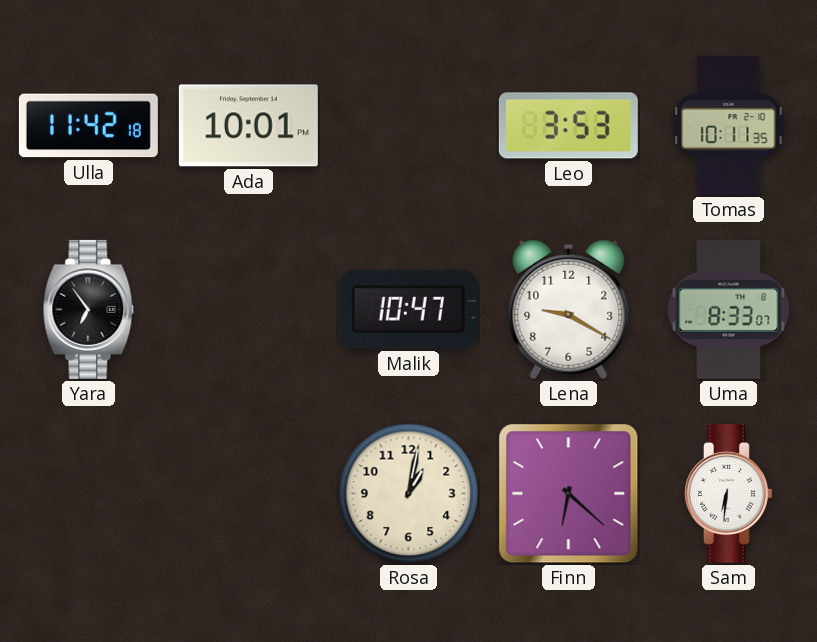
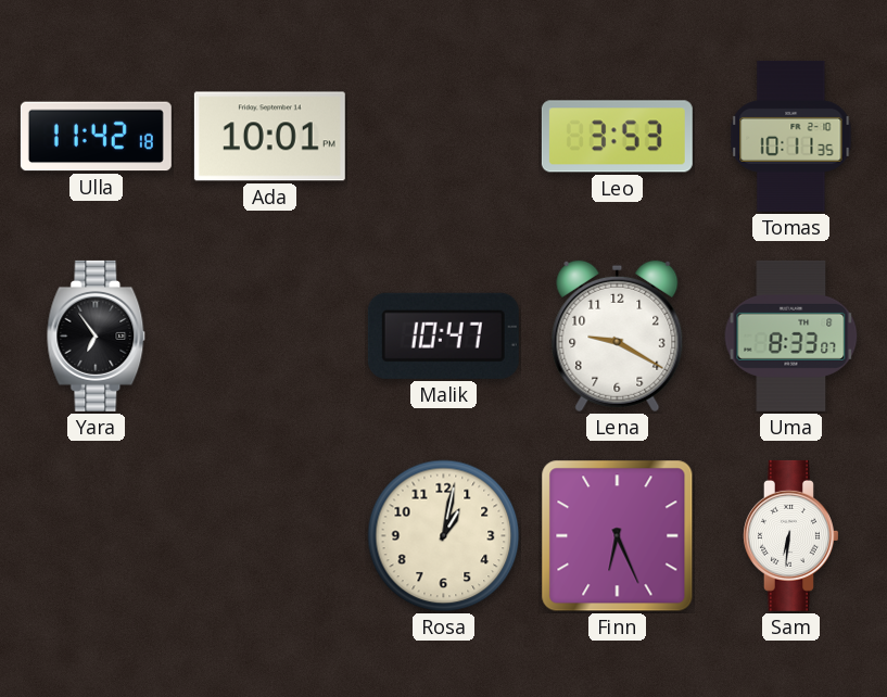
Finn: 6:22 -> 6:26 (618, 536)
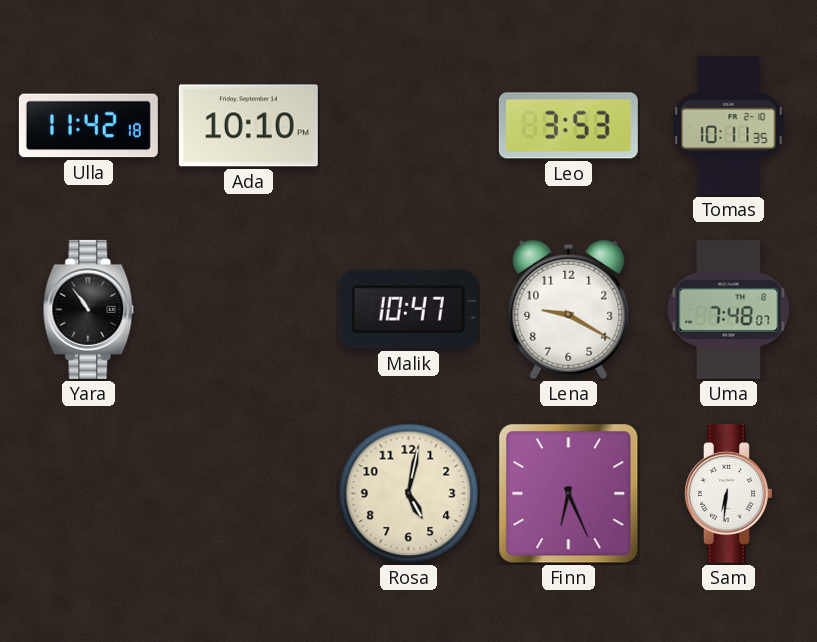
Ada: 10:01 -> 10:10 (248, 126)
Yara: 6:54 -> 10:54 (89, 309)
Uma: 8:33 -> 7:48 (729, 309)
Rosa: 1:02 -> 5:02 (409, 494)
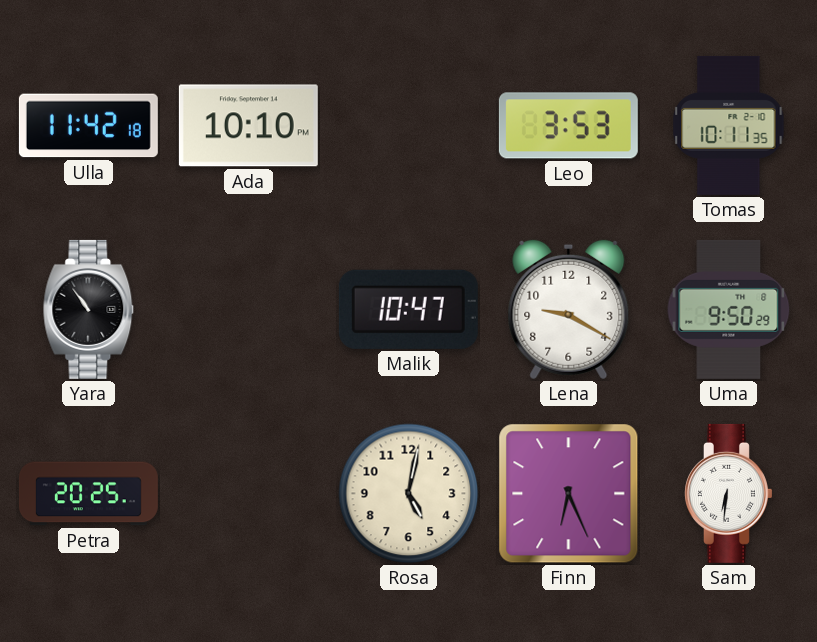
Uma: 7:48 -> 9:50 (729, 309)
Petra: none -> 20:25 (88, 494)
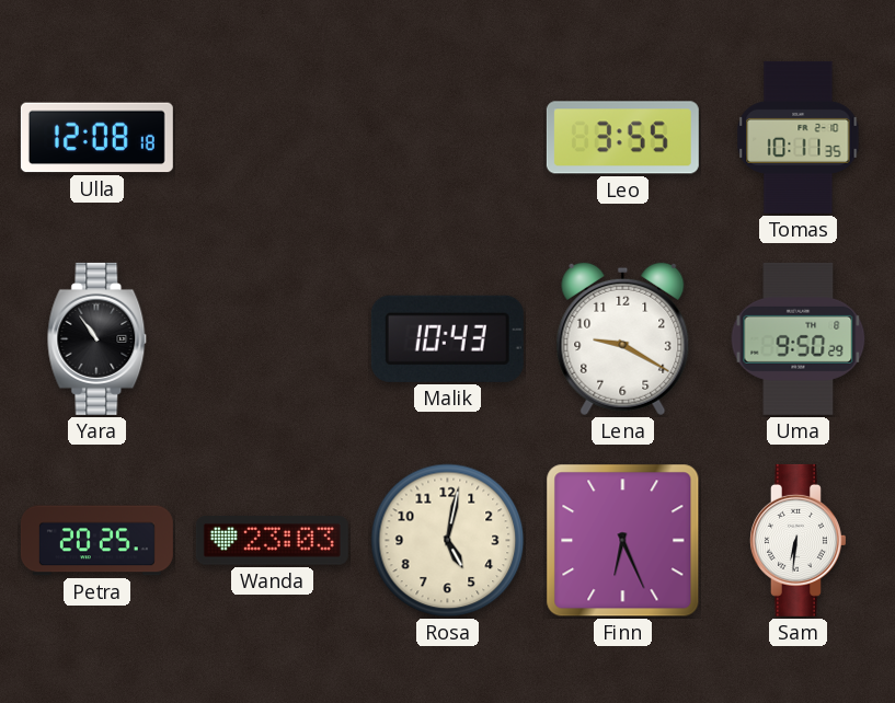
Ulla: 11:42 -> 12:08 (96, 138)
Ada: 10:10 -> none (248, 126)
Leo: 3:53 -> 3:55 (622, 138)
Malik: 10:47 -> 10:43 (447, 338)
Wanda: none -> 23:03 (272, 541)
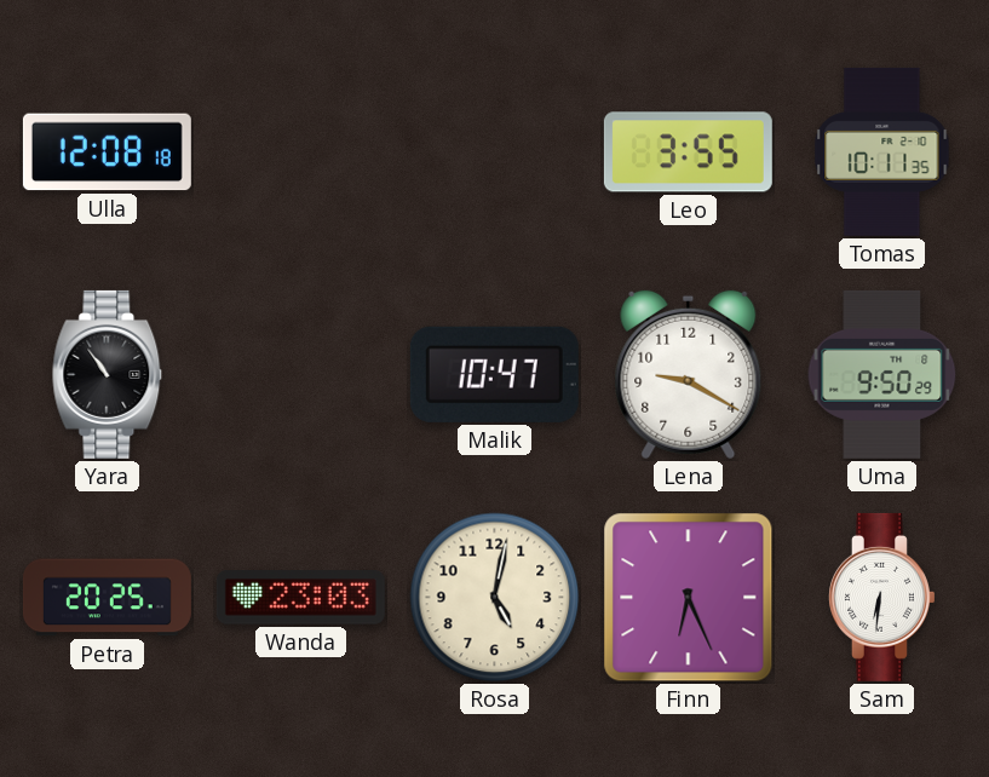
Malik: 10:43 -> 10:47 (494, 374)
